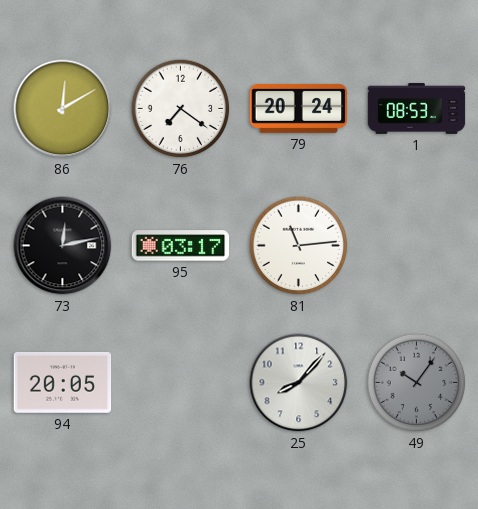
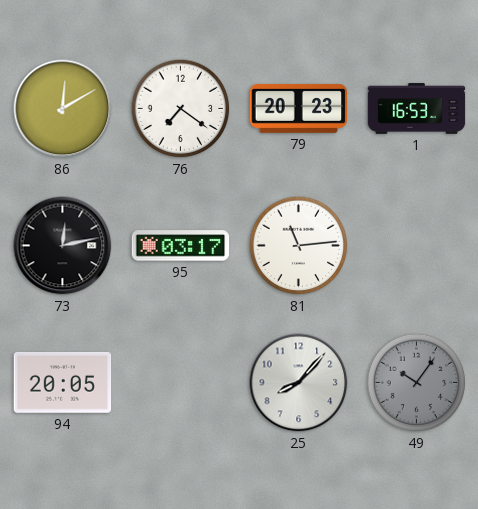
79: 20:24 -> 20:23 (299, 108)
1: 08:53 -> 16:53 (417, 109)
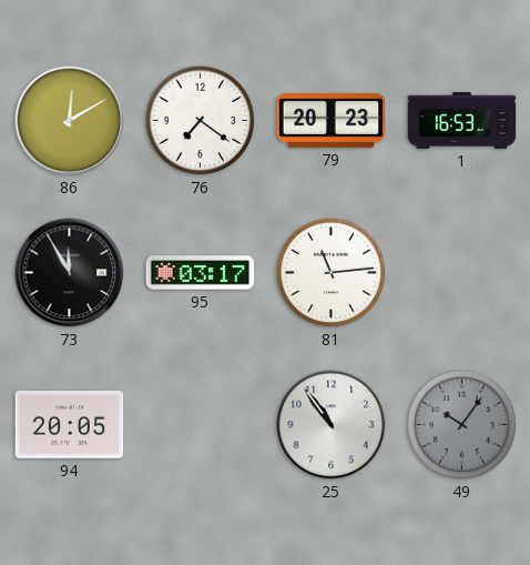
73: 12:13 -> 11:55 (70, 273)
25: 8:07 -> 10:54 (332, 425)
